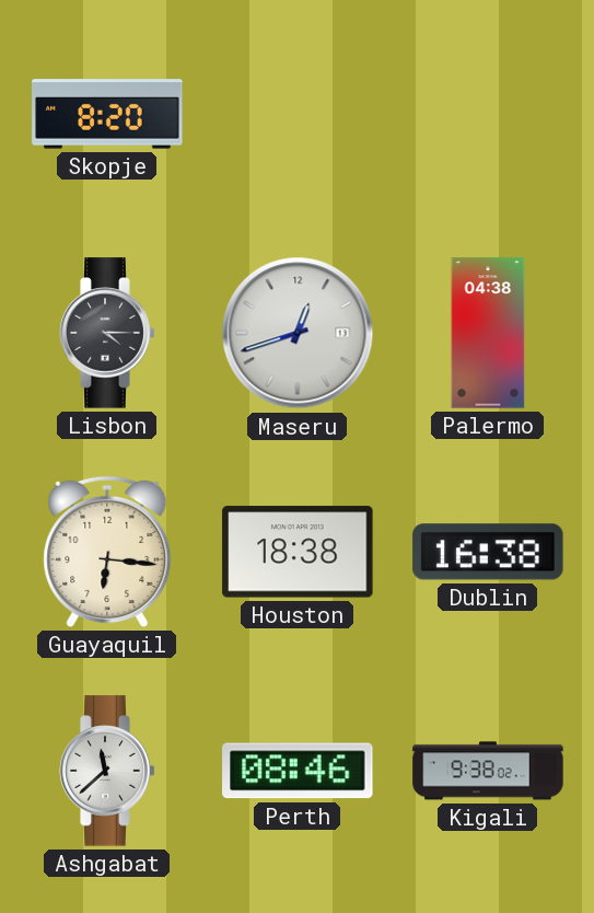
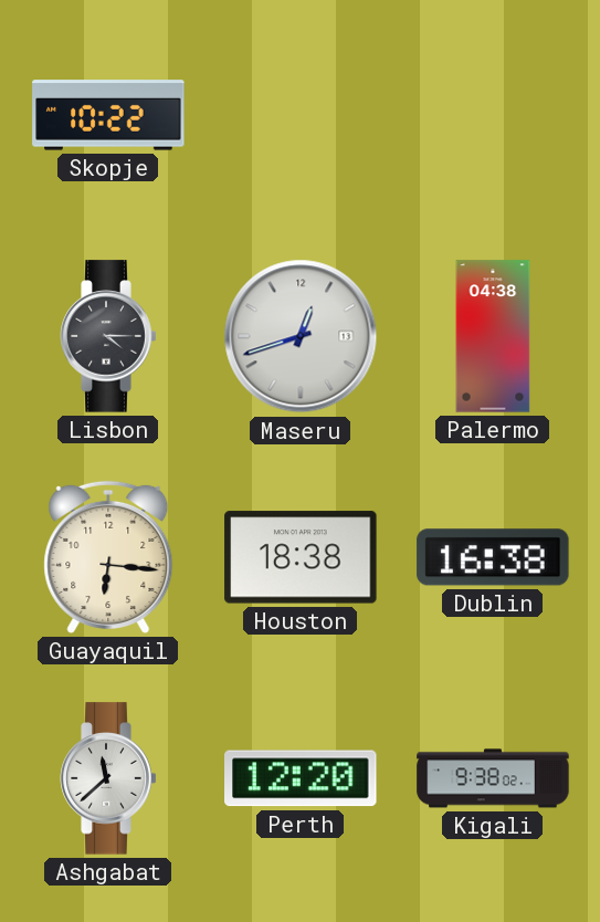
Skopje: 8:20 -> 10:22 (108, 115)
Perth: 08:46 -> 12:20 (301, 778)
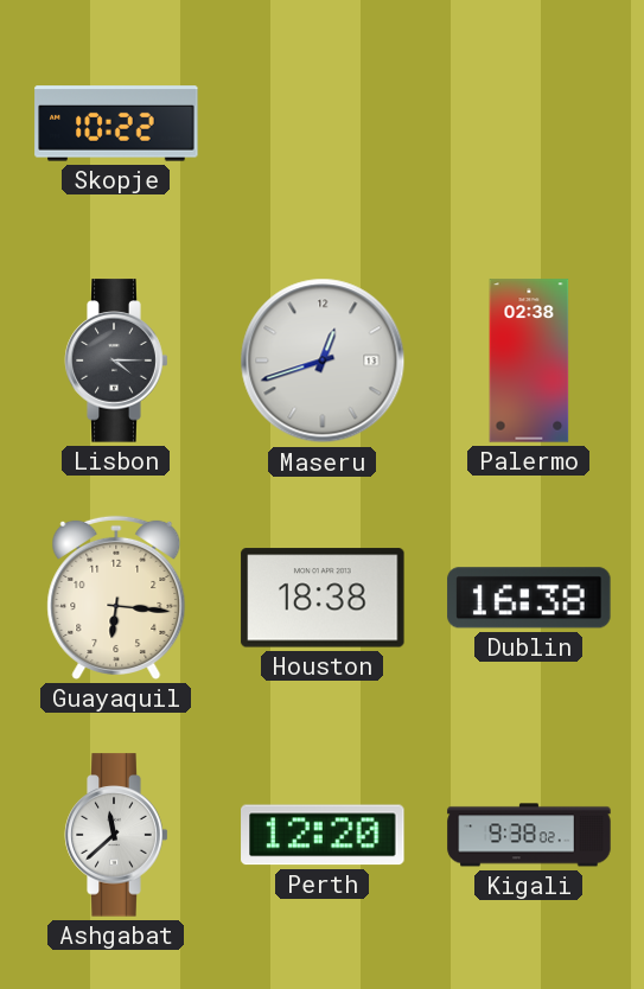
Palermo: 04:38 -> 02:38 (529, 360)
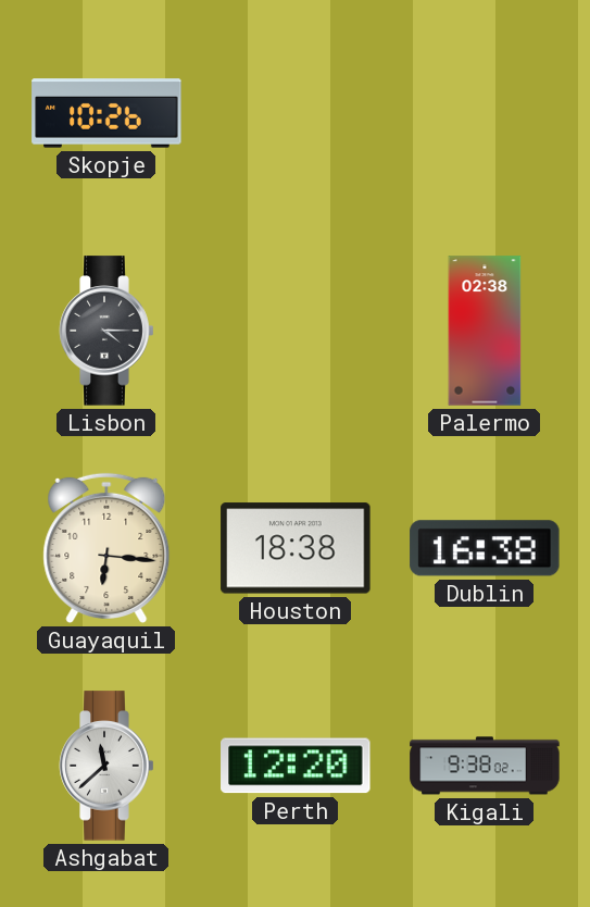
Skopje: 10:22 -> 10:26 (106, 113)
Maseru: 12:42 -> none (323, 360)
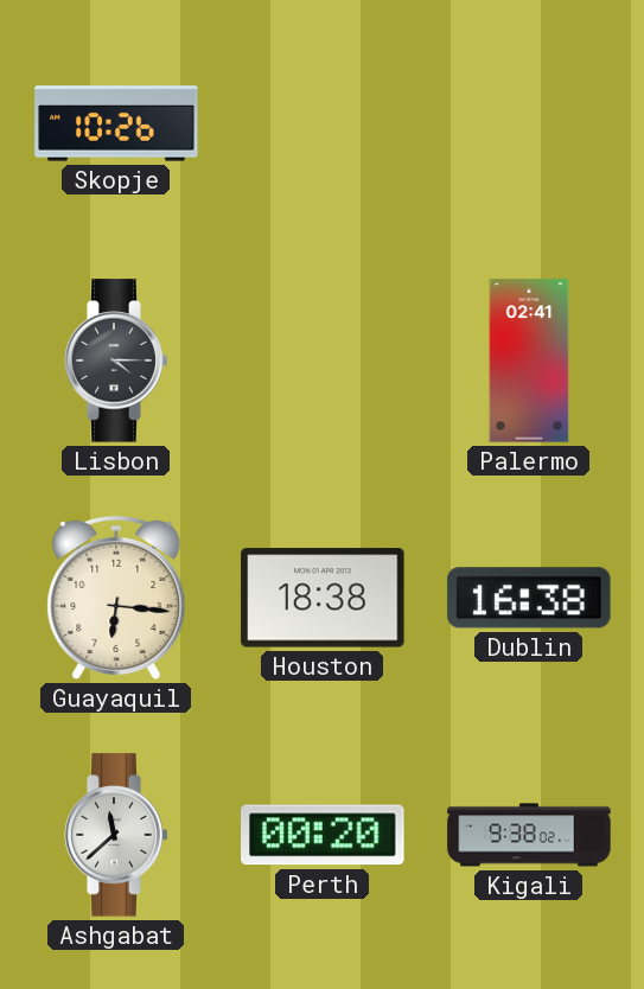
Palermo: 02:38 -> 02:41 (529, 360)
Perth: 12:20 -> 00:20 (323, 835)
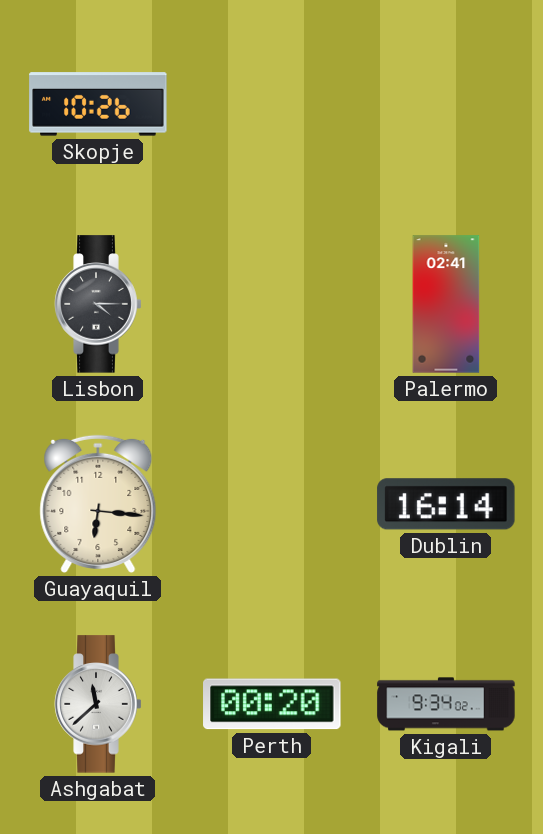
Houston: 18:38 -> none (323, 598)
Dublin: 16:38 -> 16:14 (446, 504)
Kigali: 9:38 -> 9:34 (446, 704)
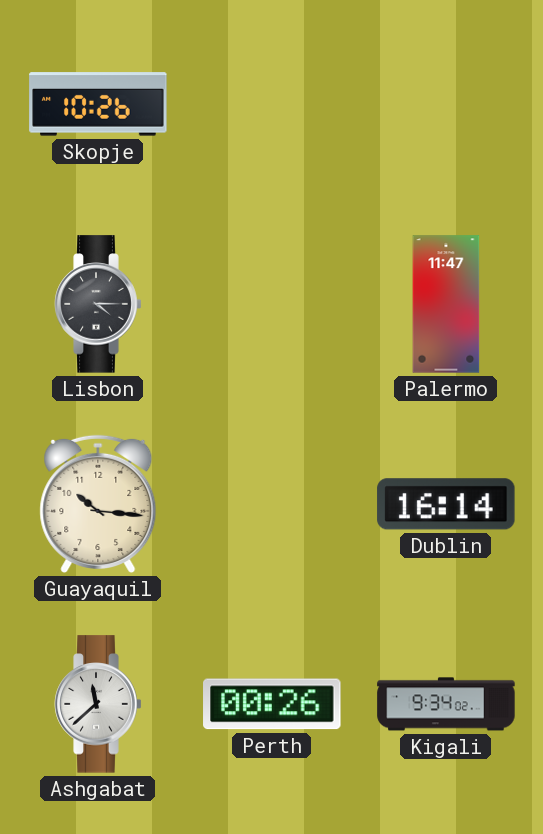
Palermo: 02:41 -> 11:47 (446, 304)
Guayaquil: 6:16 -> 10:16 (98, 504)
Perth: 00:20 -> 00:26 (272, 704)
